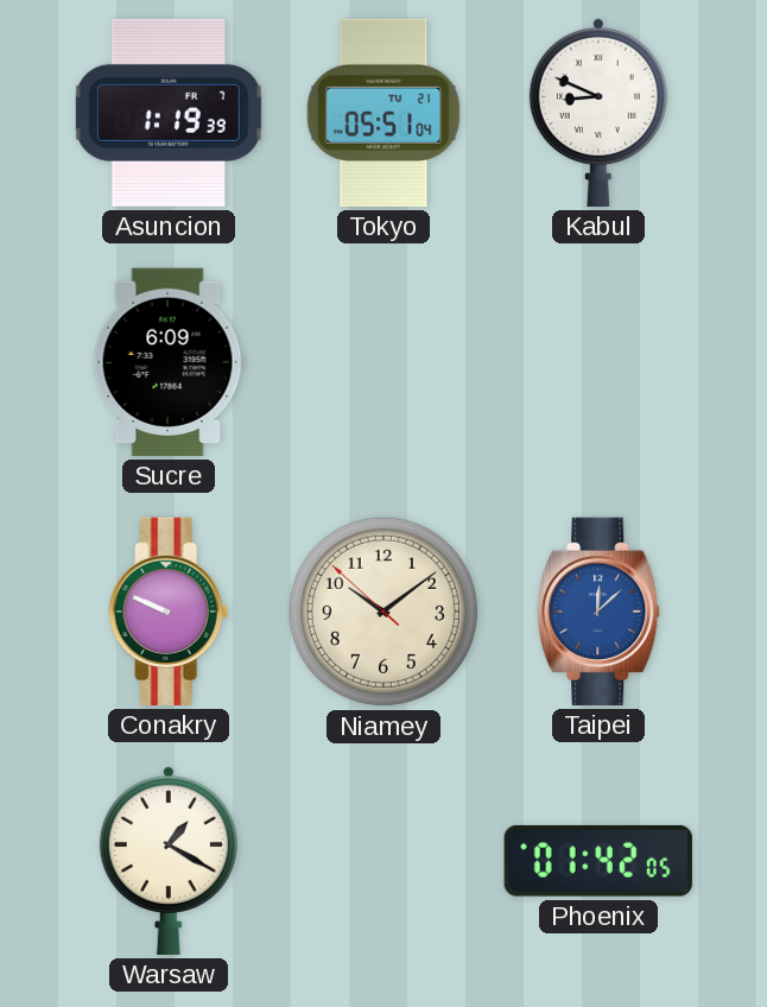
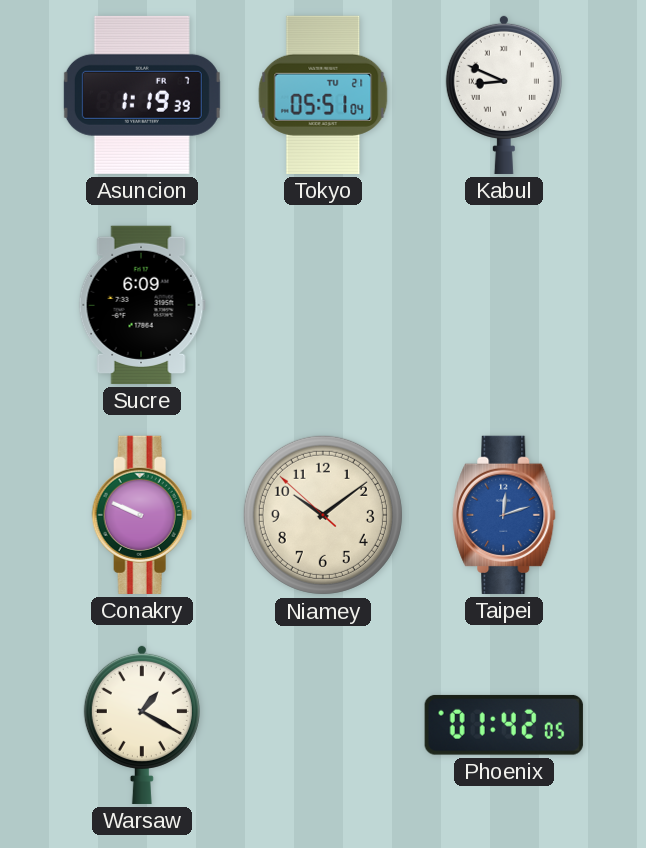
Taipei: 12:08 -> 12:12 (504, 515)
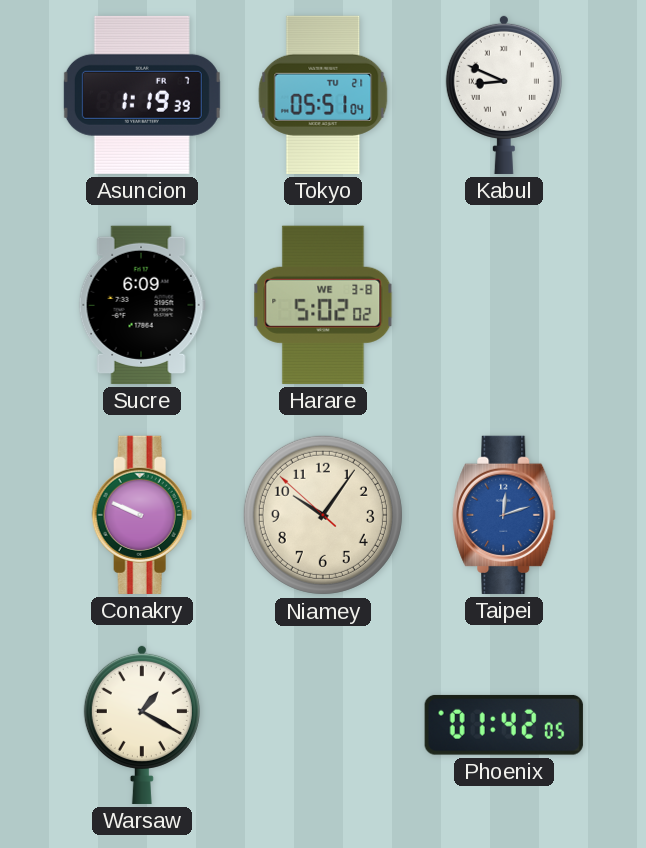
Harare: none -> 5:02 (323, 305)
Niamey: 10:08 -> 10:05 (323, 515)
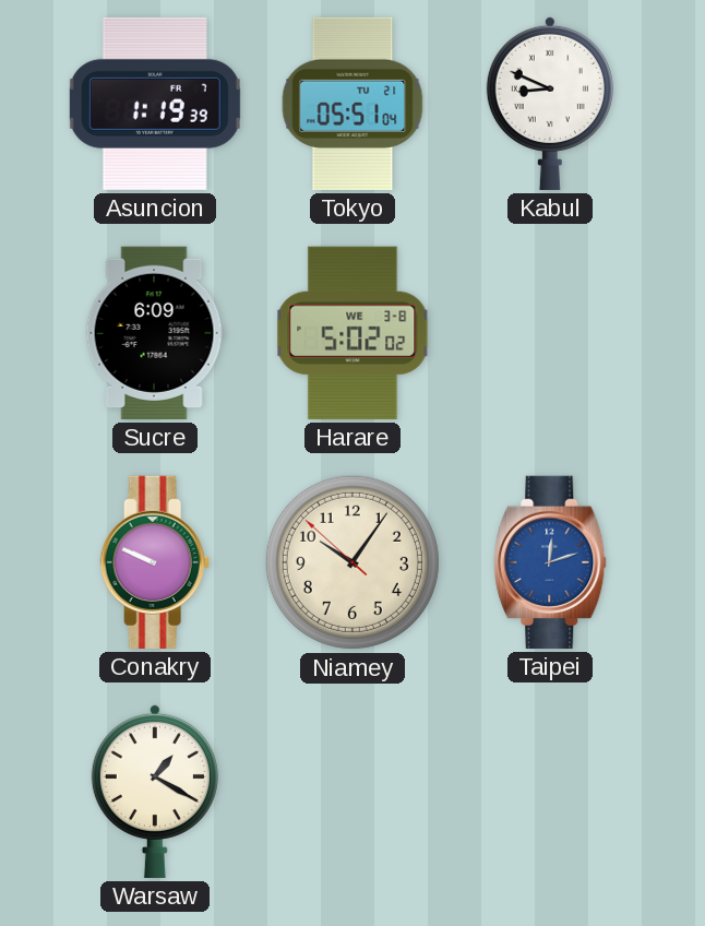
Phoenix: 01:42 -> none (504, 725)
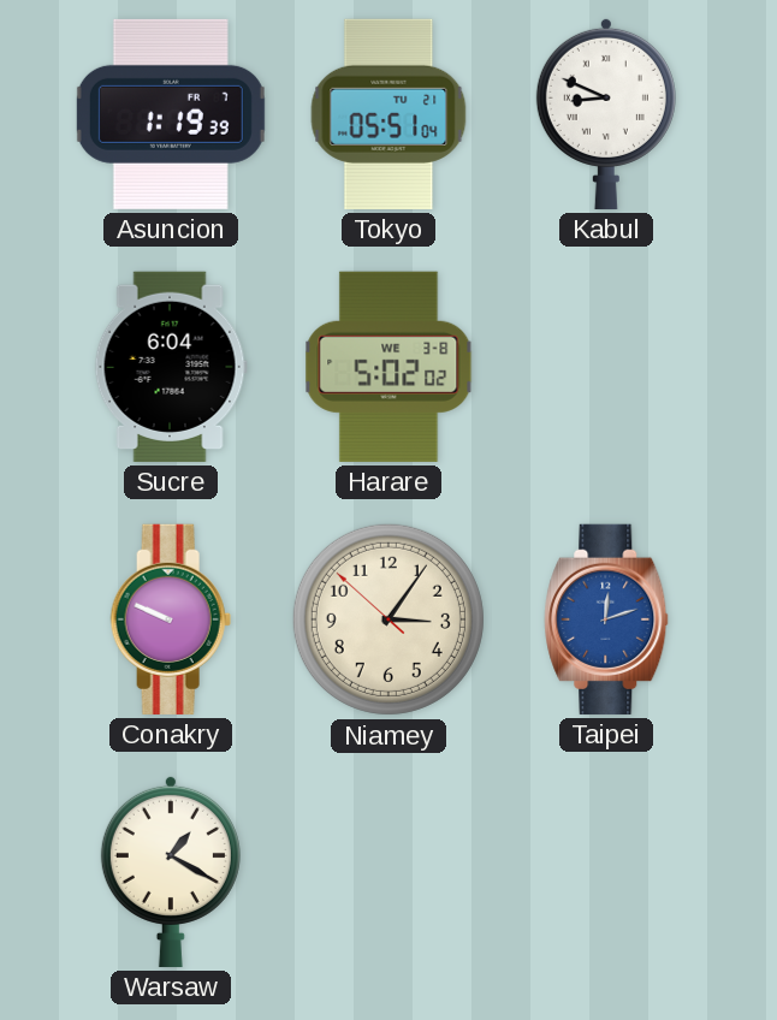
Sucre: 6:09 -> 6:04 (171, 367)
Niamey: 10:05 -> 3:05 (388, 619)
